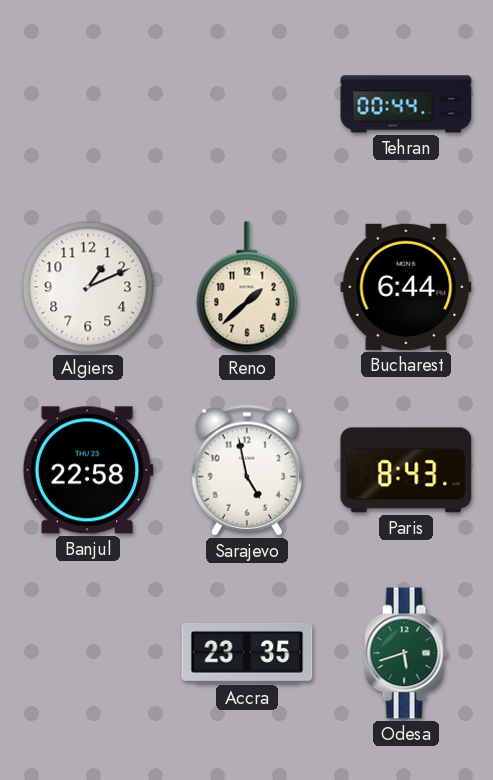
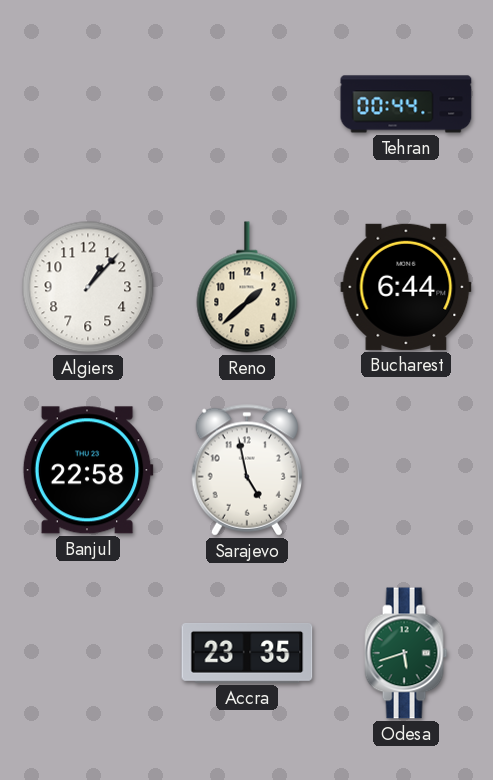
Algiers: 1:11 -> 1:07 (88, 287)
Paris: 8:43 -> none (406, 470)
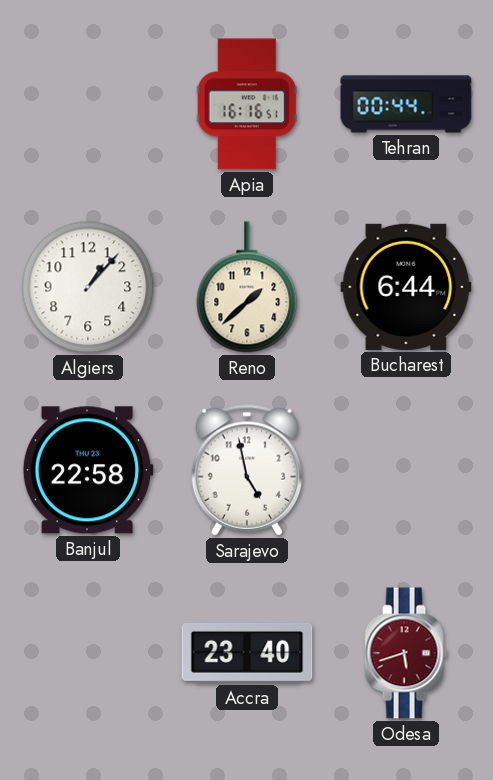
Apia: none -> 16:16 (247, 104)
Accra: 23:35 -> 23:40 (247, 653)
Odesa dial: green -> burgundy (406, 653)
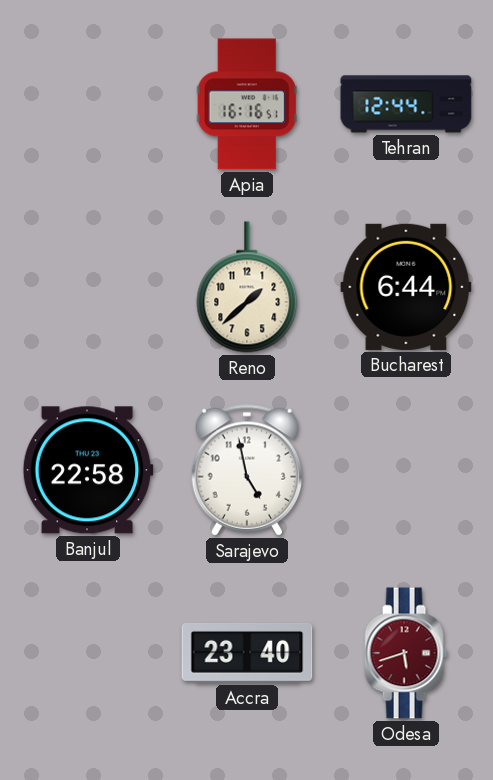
Tehran: 00:44 -> 12:44 (406, 104)
Algiers: 1:07 -> none (88, 287)
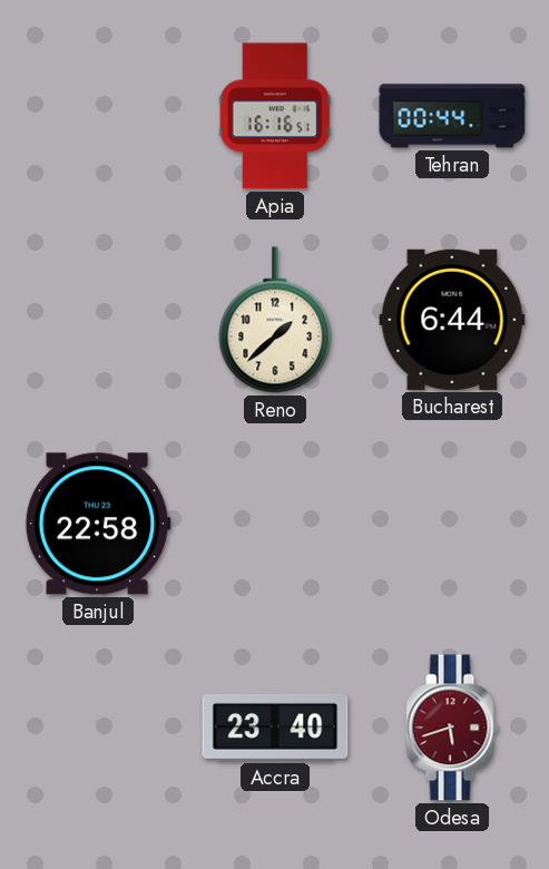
Tehran: 12:44 -> 00:44 (452, 116)
Sarajevo: 4:58 -> none (246, 470)
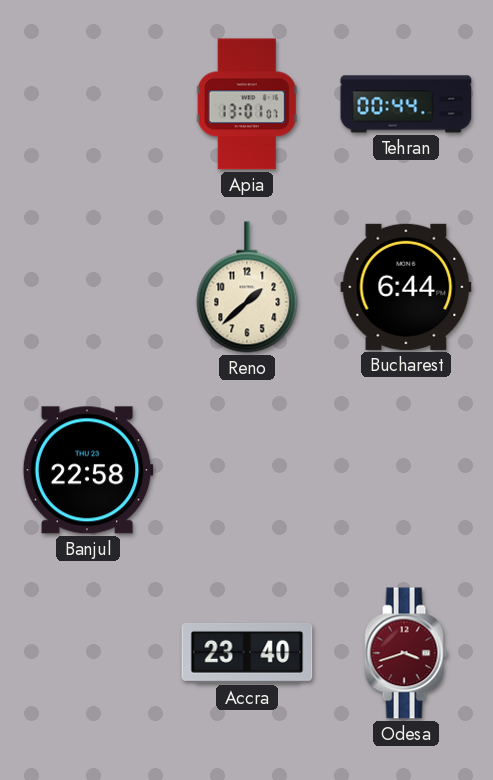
Apia: 16:16 -> 13:01 (247, 104)
Odesa: 5:42 -> 3:42 (406, 653)
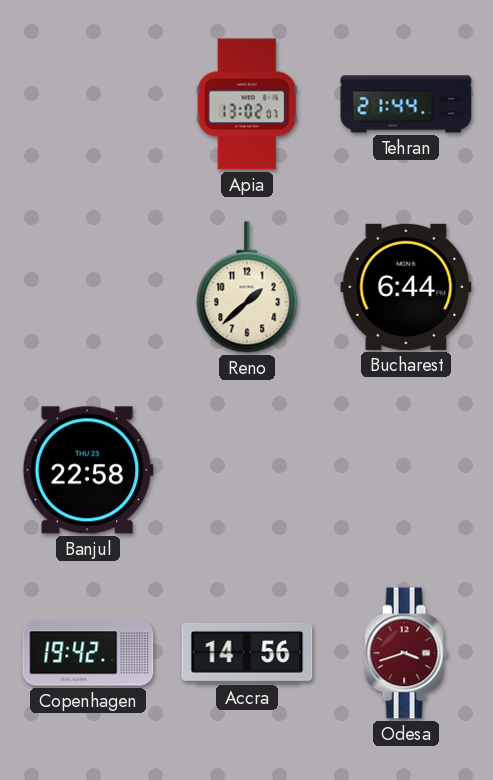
Apia: 13:01 -> 13:02 (247, 104)
Tehran: 00:44 -> 21:44 (406, 104)
Copenhagen: none -> 19:42 (88, 653)
Accra: 23:40 -> 14:56 (247, 653)
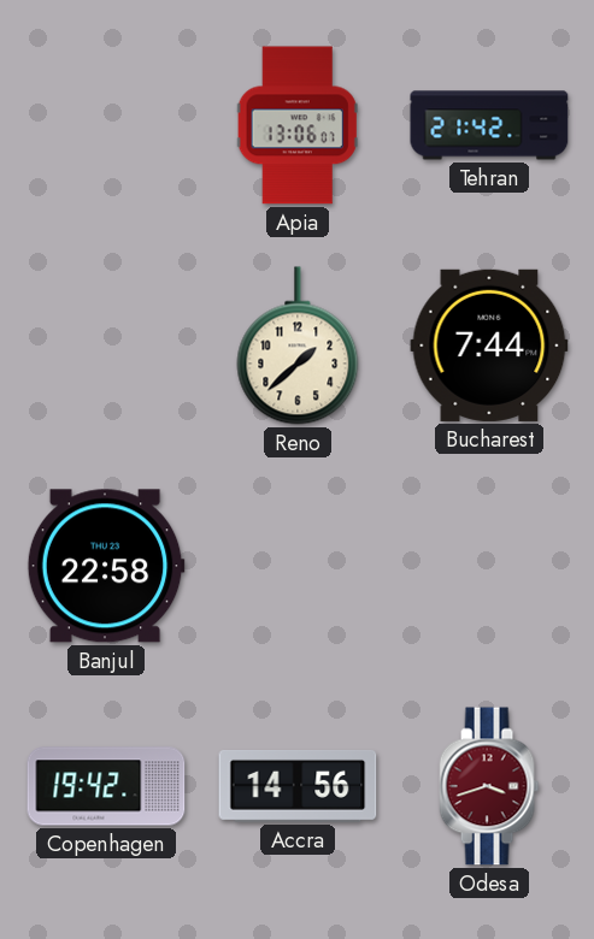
Apia: 13:02 -> 13:06 (298, 125)
Tehran: 21:44 -> 21:42 (489, 125)
Bucharest: 6:44 -> 7:44 (489, 346)
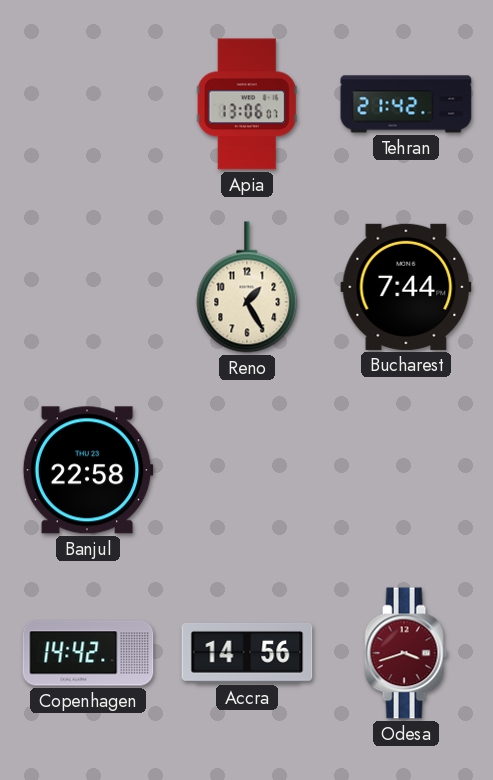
Reno: 1:38 -> 1:25 (247, 287)
Copenhagen: 19:42 -> 14:42 (88, 653)
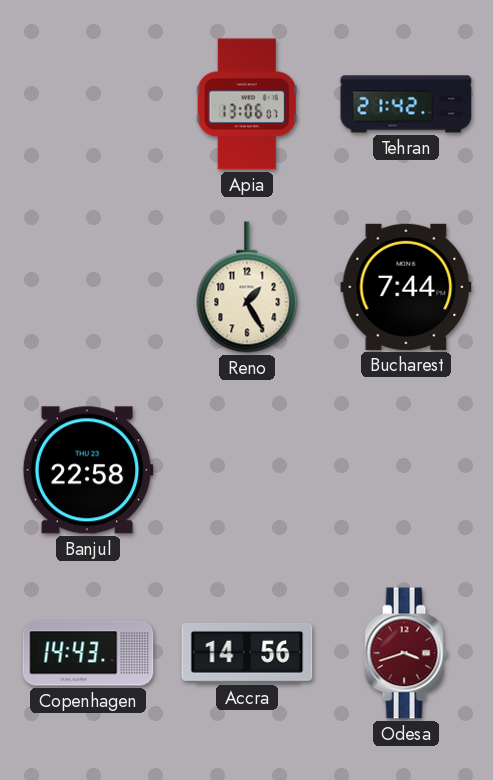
Copenhagen: 14:42 -> 14:43 (88, 653)
